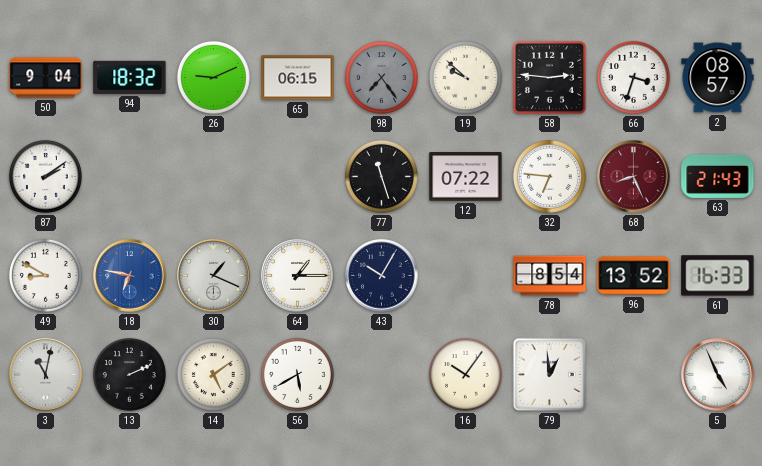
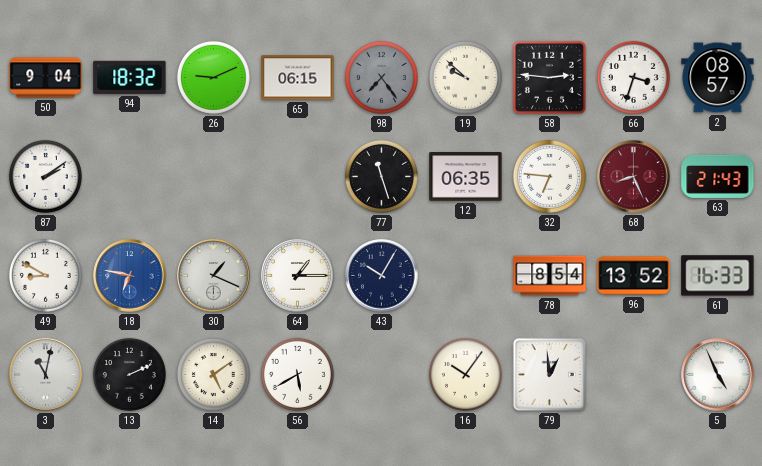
12: 07:22 -> 06:35 (466, 177)
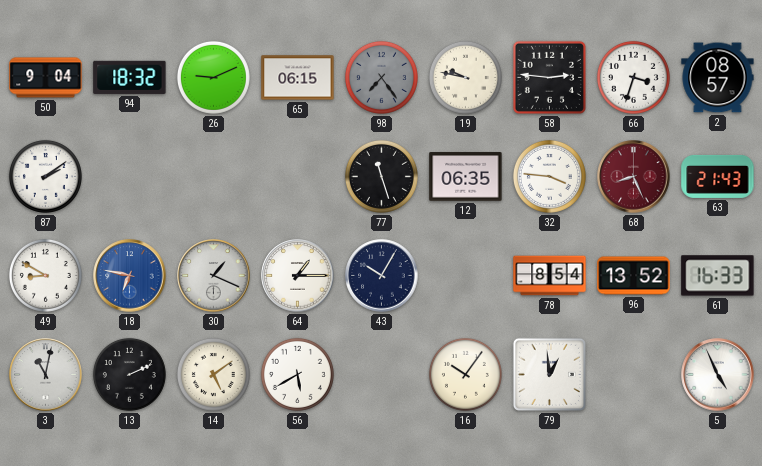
19: 9:52 -> 9:47 (465, 77)
32: 6:46 -> 3:46 (549, 176)
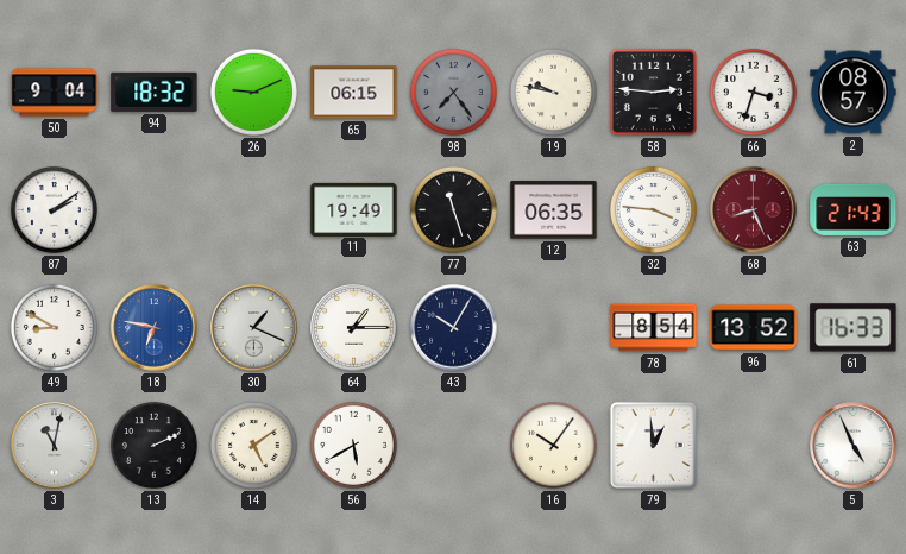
11: none -> 19:49 (354, 209)
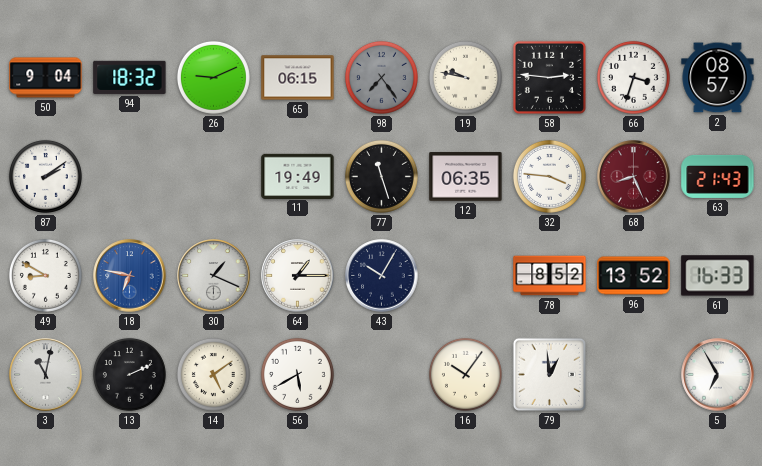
78: 8:54 -> 8:52 (550, 276)
5: 4:56 -> 6:55 (718, 375)
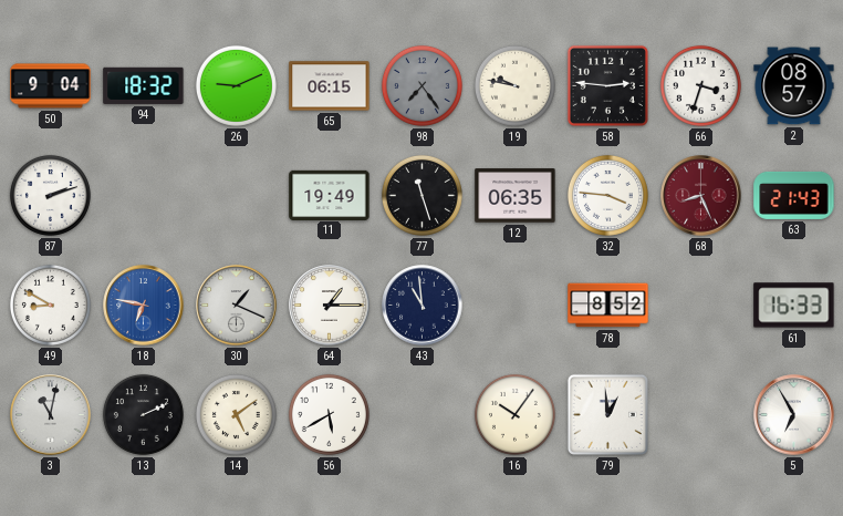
87: 2:09 -> 2:12 (50, 195)
43: 10:05 -> 10:59 (423, 306)
96: 13:52 -> none (634, 276)
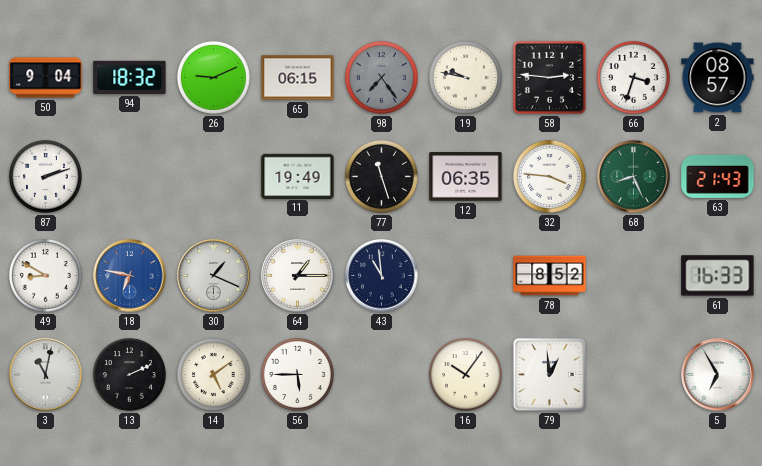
68 dial: burgundy -> green (634, 177)
56: 5:40 -> 5:45 (297, 374)
